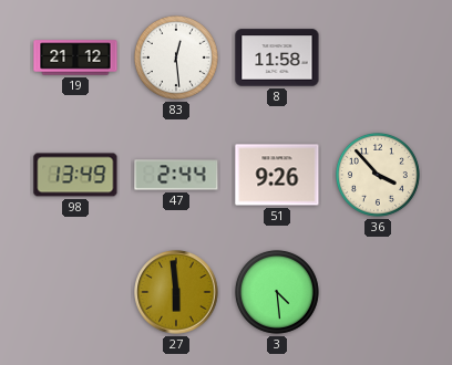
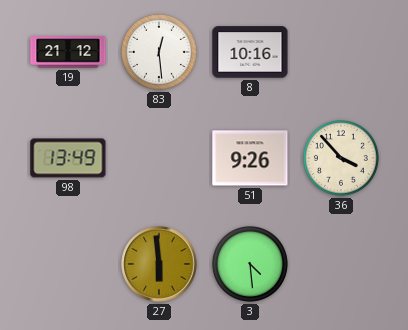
8: 11:58 -> 10:16 (250, 52)
47: 2:44 -> none (176, 175)
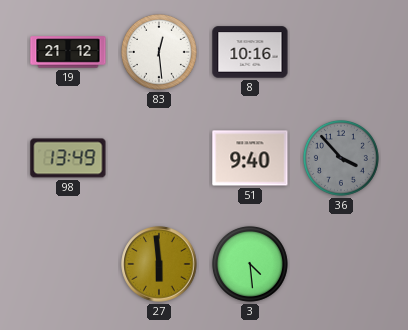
51: 9:26 -> 9:40 (250, 158)
36 dial: cream -> grey (341, 158)
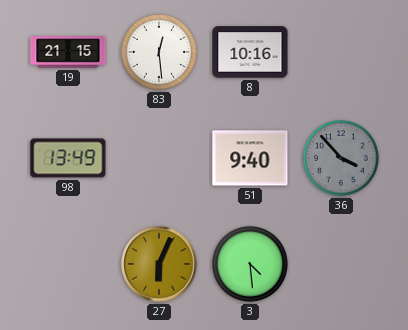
19: 21:12 -> 21:15 (68, 52)
27: 5:59 -> 6:04 (159, 264)
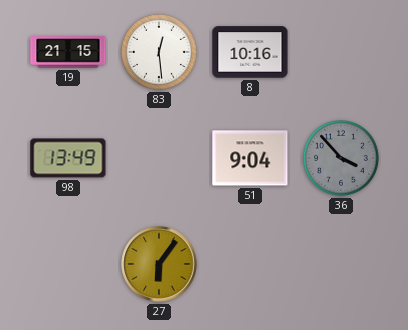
51: 9:40 -> 9:04 (250, 158)
27: 6:04 -> 6:06 (159, 264)
3: 4:29 -> none (250, 264)
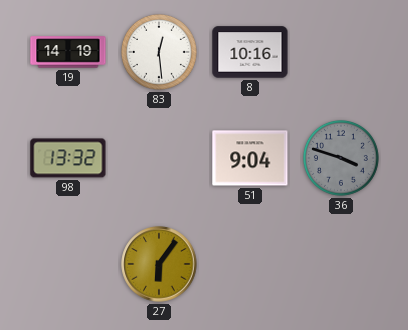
19: 21:15 -> 14:19 (68, 52)
98: 13:49 -> 13:32 (68, 158)
36: 3:53 -> 3:48 (341, 158)
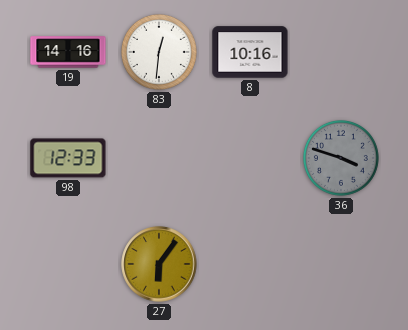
19: 14:19 -> 14:16 (68, 52)
83: 12:29 -> 12:31 (159, 52)
98: 13:32 -> 12:33 (68, 158)
51: 9:04 -> none (250, 158)
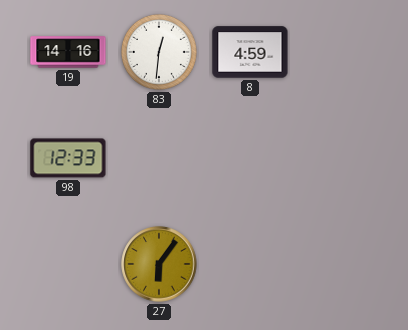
8: 10:16 -> 4:59 (250, 52)
36: 3:48 -> none (341, 158)
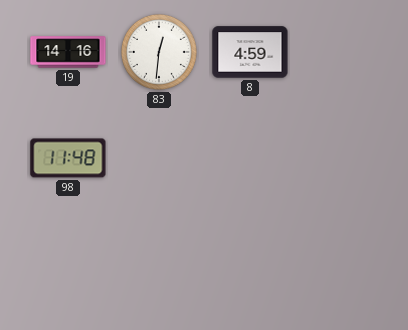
98: 12:33 -> 11:48 (68, 158)
27: 6:06 -> none (159, 264)
